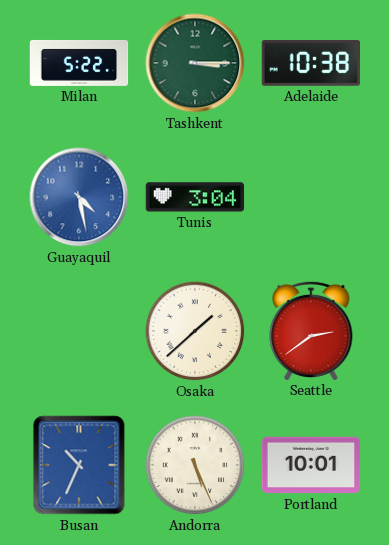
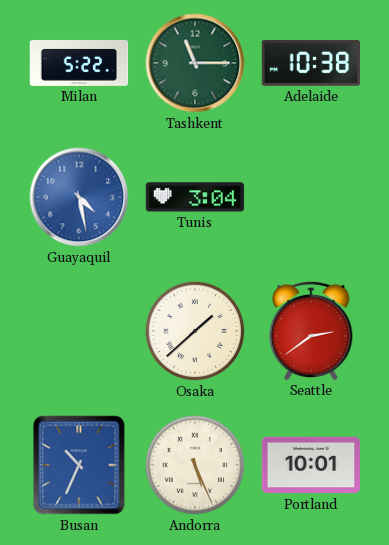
Tashkent: 3:15 -> 11:15 (195, 63)
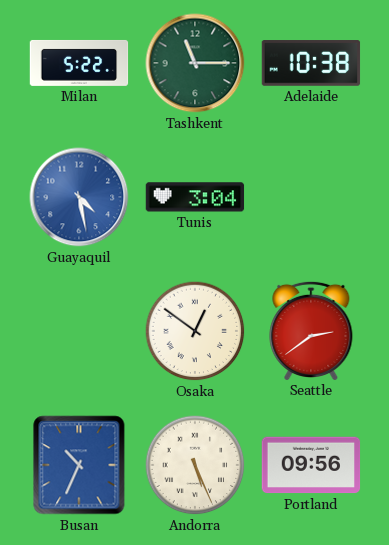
Osaka: 1:38 -> 12:51 (195, 331)
Portland: 10:01 -> 09:56 (311, 465)
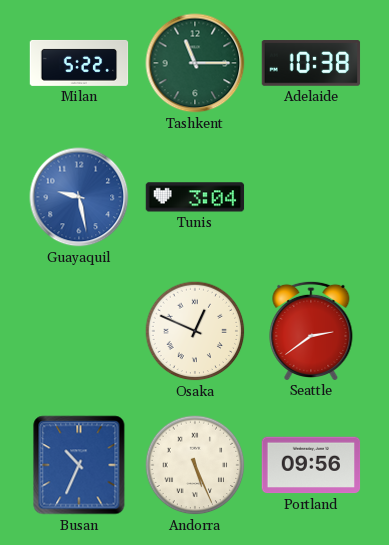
Guayaquil: 4:28 -> 9:28 (79, 197)
Osaka: 12:51 -> 12:49 (195, 331)
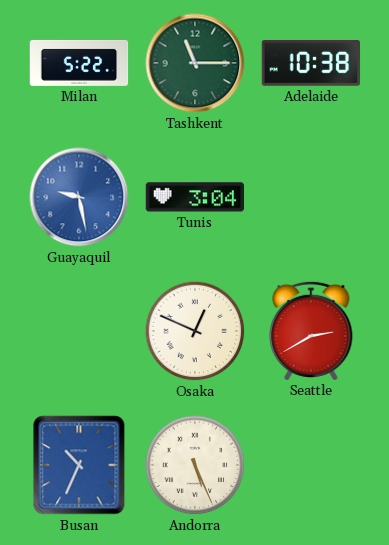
Seattle: 2:39 -> 2:40 (311, 330)
Portland: 09:56 -> none (311, 465)
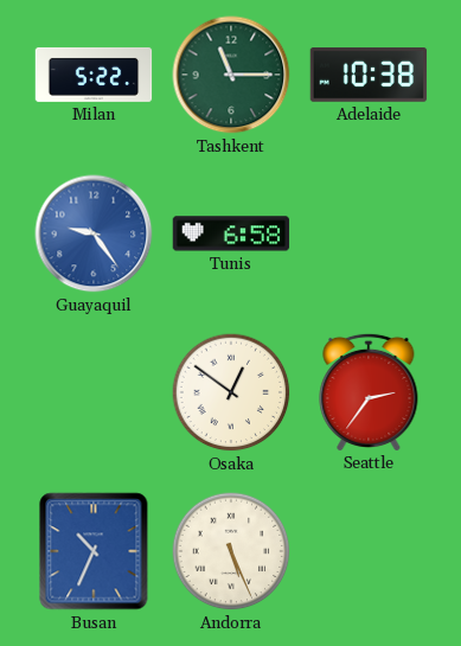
Guayaquil: 9:28 -> 9:24 (94, 234)
Tunis: 3:04 -> 6:58 (231, 234)
Osaka: 12:49 -> 12:51 (231, 392)
Seattle: 2:40 -> 2:36 (369, 391)
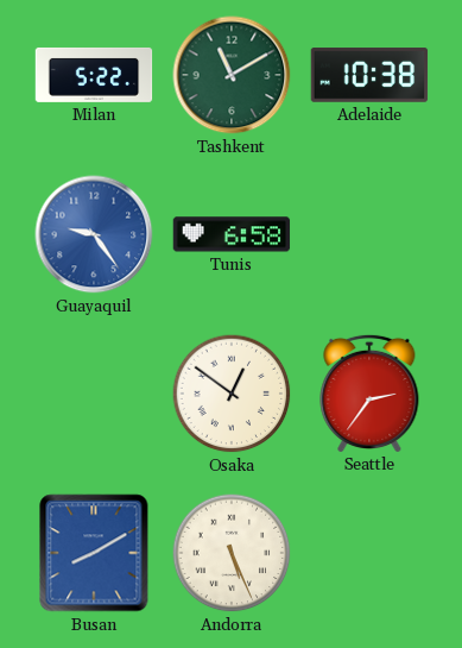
Tashkent: 11:15 -> 11:10 (232, 75)
Busan: 10:34 -> 8:10 (94, 553)
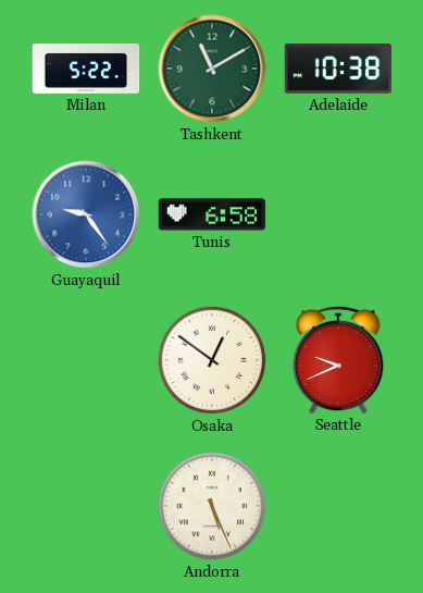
Seattle: 2:36 -> 9:41 (338, 359)
Busan: 8:10 -> none (94, 553)
